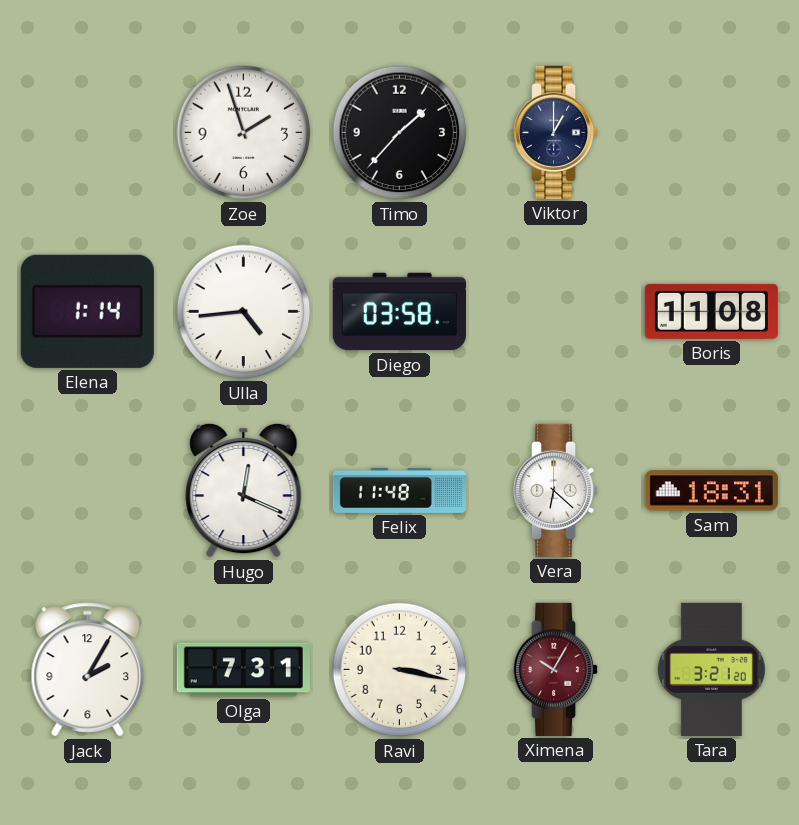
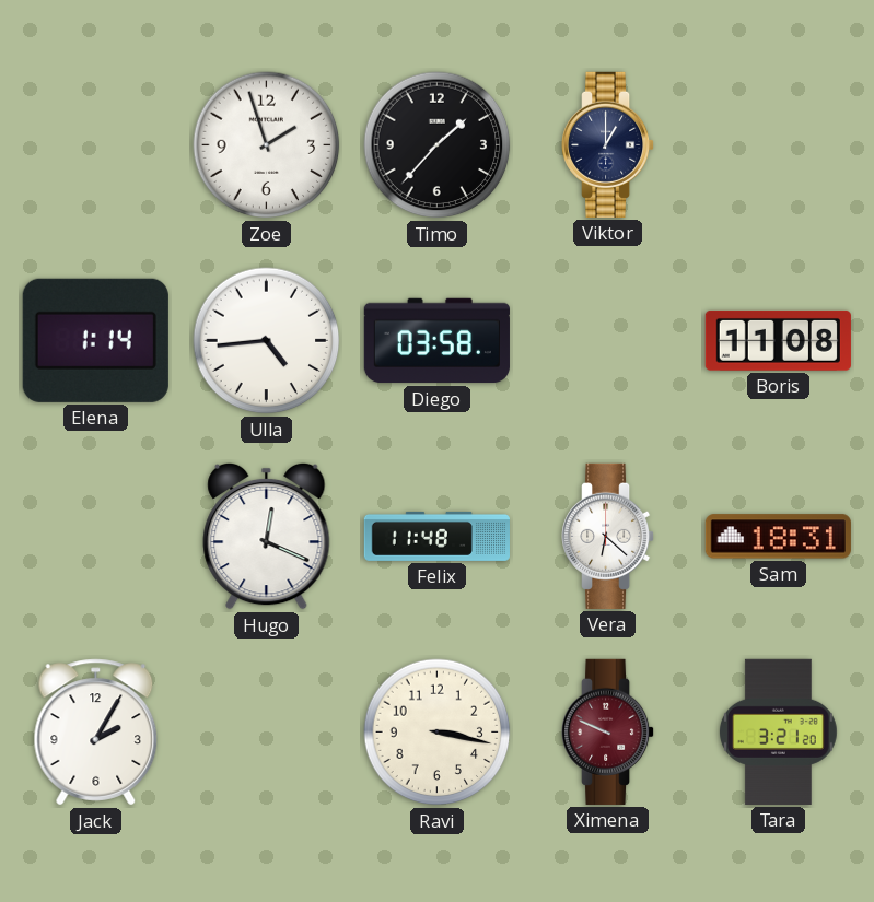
Olga: 7:31 -> none (243, 670)
Ximena: 10:05 -> 9:49 (609, 731)
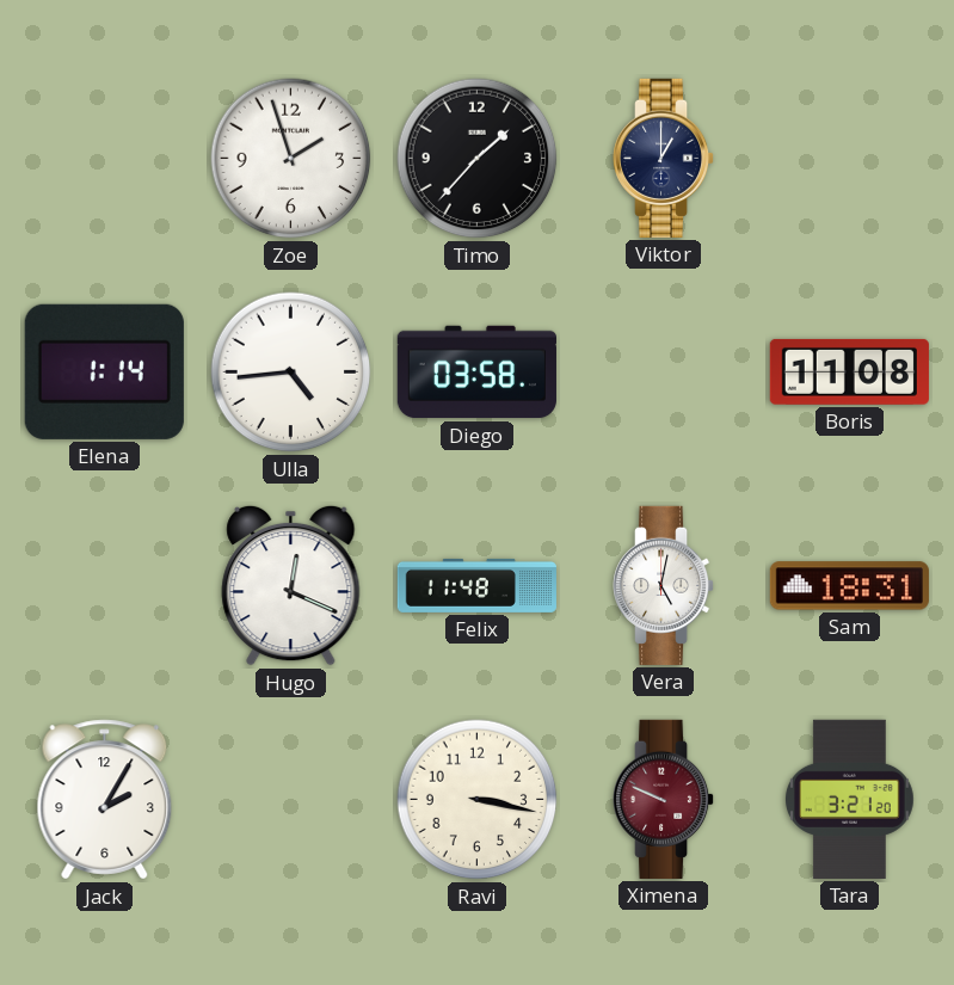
Vera: 6:22 -> 5:02 (665, 585)
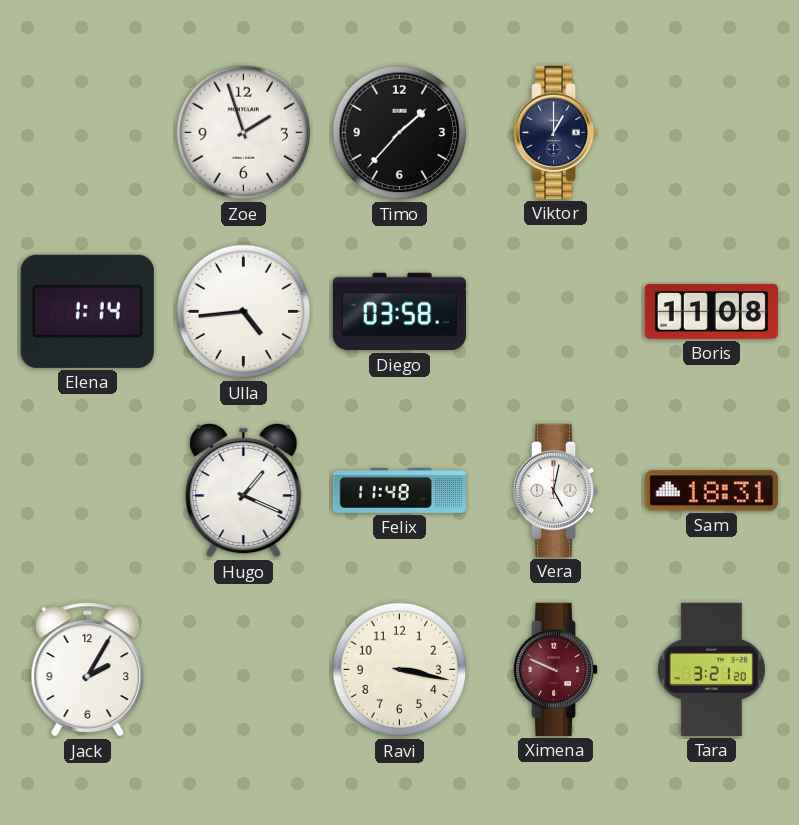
Hugo: 12:19 -> 1:19 (244, 490)
